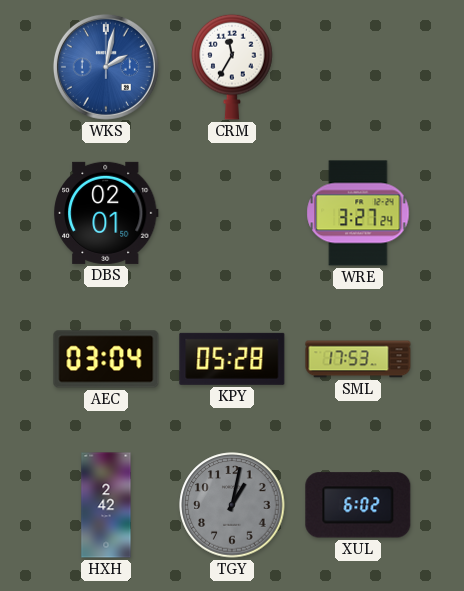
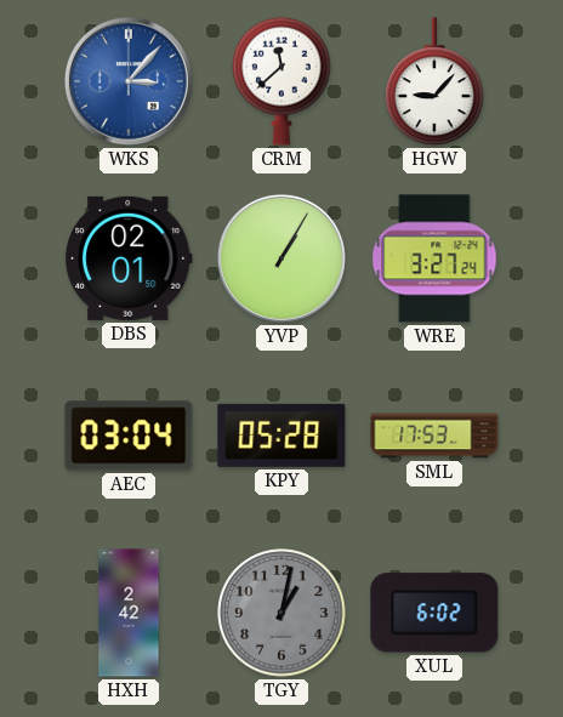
WKS: 2:02 -> 3:07 (129, 81)
CRM: 11:35 -> 11:38 (281, 81)
HGW: none -> 9:07 (434, 81)
YVP: none -> 1:05 (281, 258)
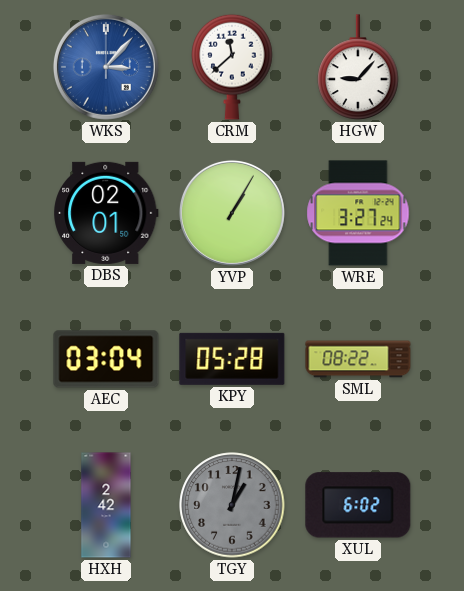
SML: 17:53 -> 08:22 (358, 359)
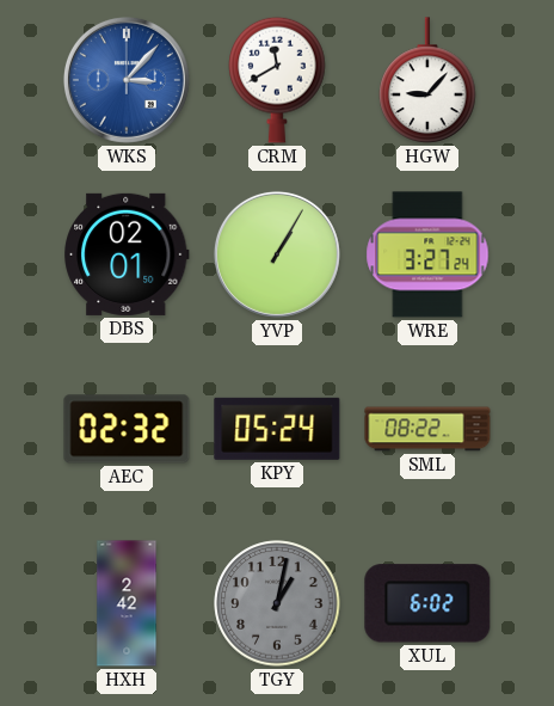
CRM: 11:38 -> 11:40 (277, 80)
AEC: 03:04 -> 02:32 (127, 429)
KPY: 05:28 -> 05:24 (277, 429)
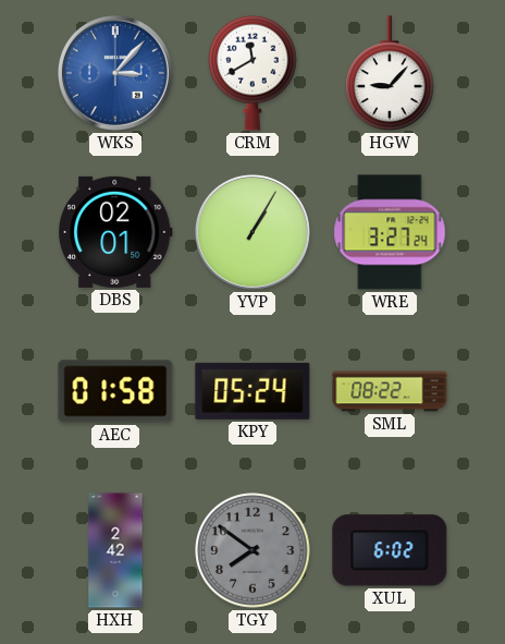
AEC: 02:32 -> 01:58 (115, 391)
TGY: 1:02 -> 7:51 (253, 550)
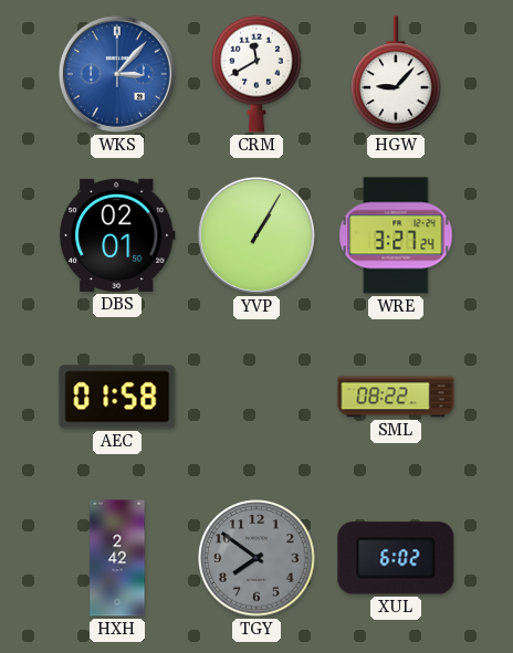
KPY: 05:24 -> none (253, 391)
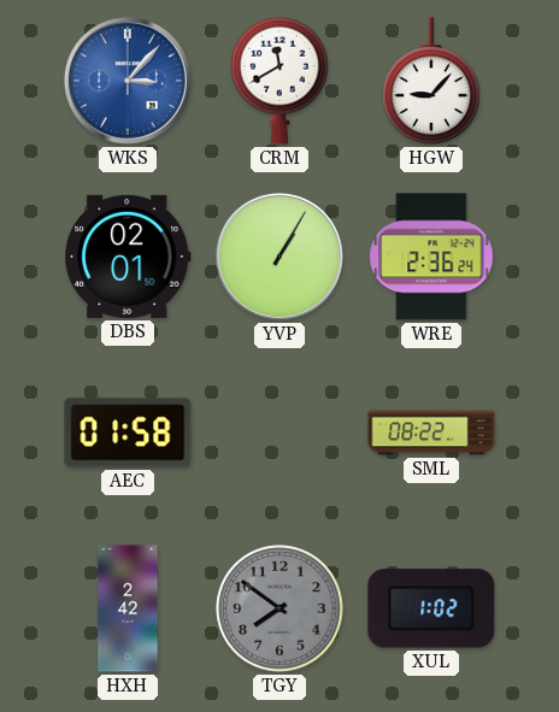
WRE: 3:27 -> 2:36 (431, 257)
XUL: 6:02 -> 1:02 (431, 608)
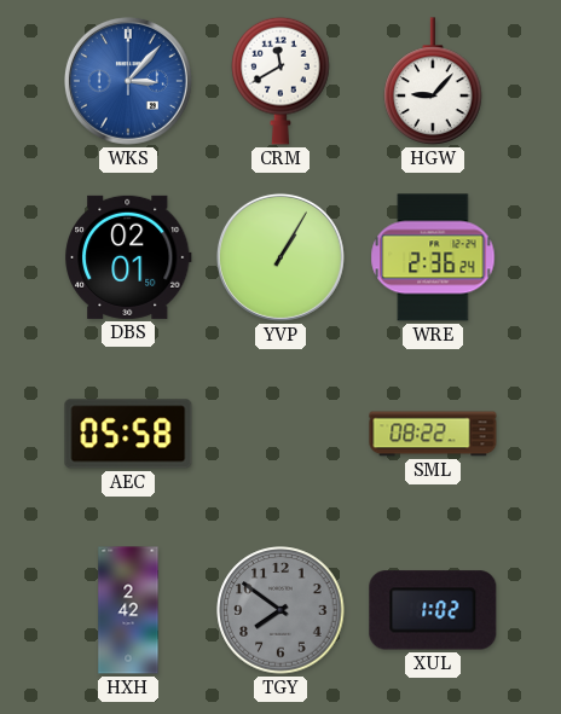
AEC: 01:58 -> 05:58 (128, 434)
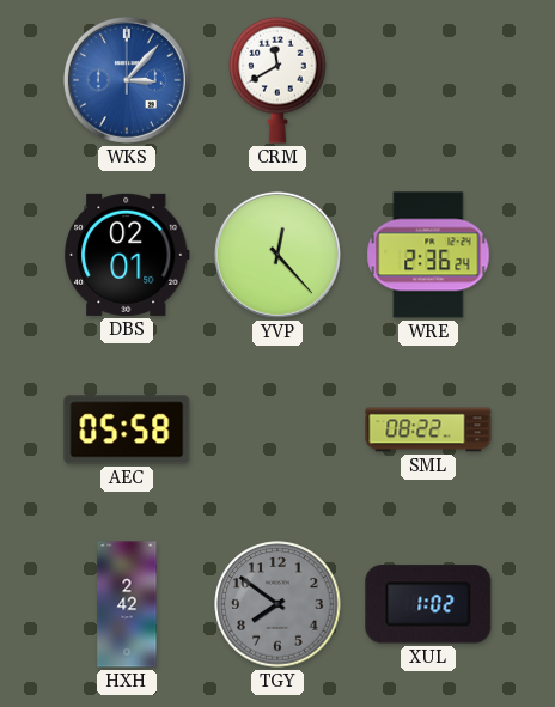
HGW: 9:07 -> none (433, 81)
YVP: 1:05 -> 12:23 (277, 255)
